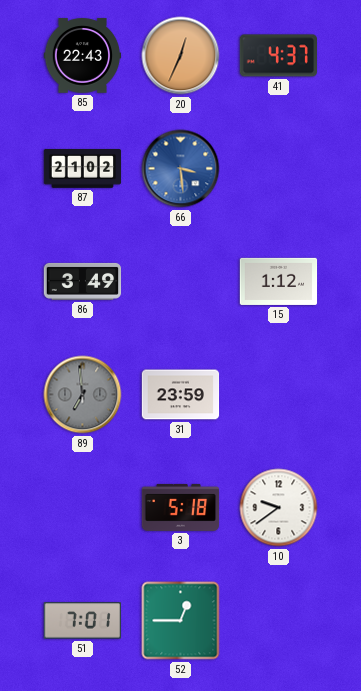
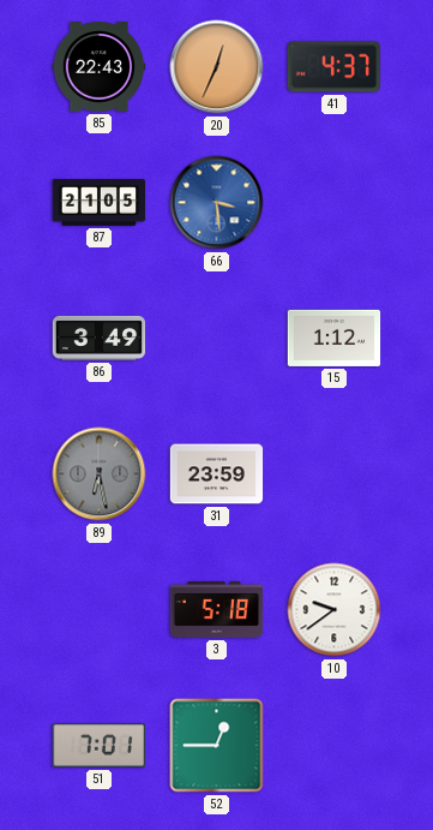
87: 21:02 -> 21:05 (100, 203)
89: 6:59 -> 6:28 (100, 474)
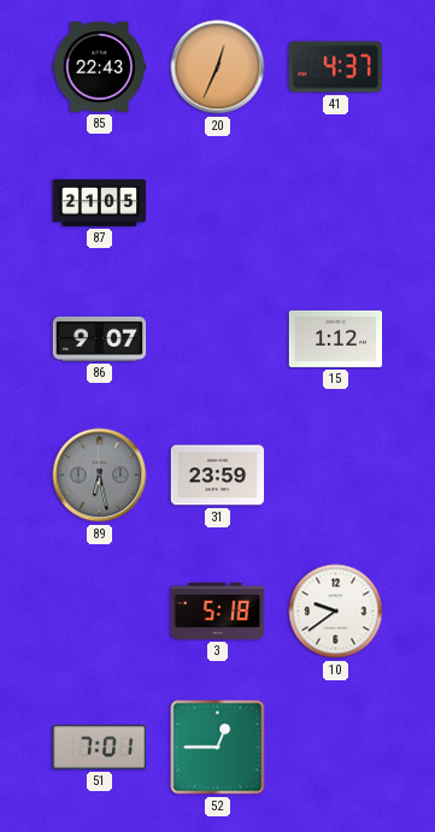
66: 3:29 -> none (217, 203)
86: 3:49 -> 9:07 (100, 338)
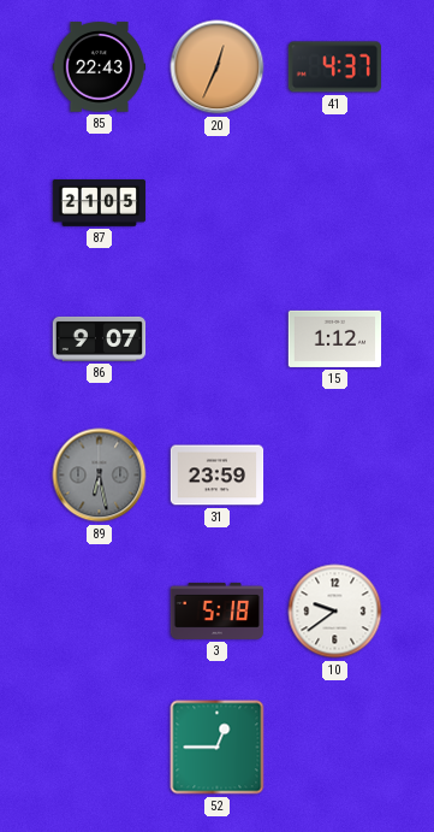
51: 7:01 -> none (99, 748)
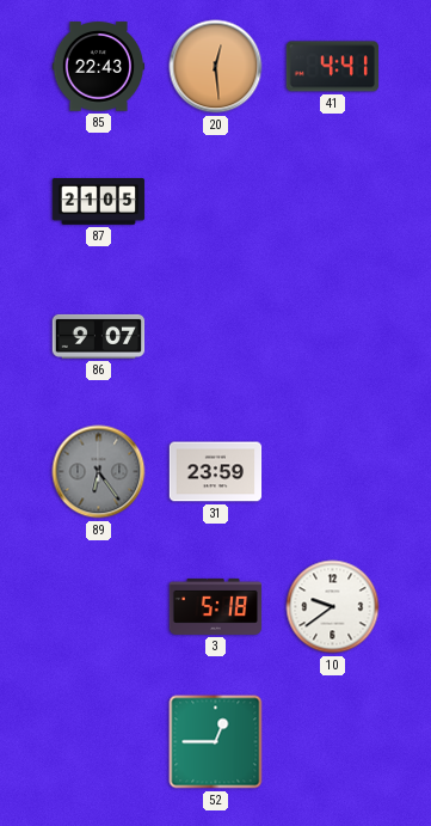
20: 12:34 -> 12:29 (216, 67)
41: 4:37 -> 4:41 (332, 67)
15: 1:12 -> none (335, 338)
89: 6:28 -> 6:24 (99, 472)
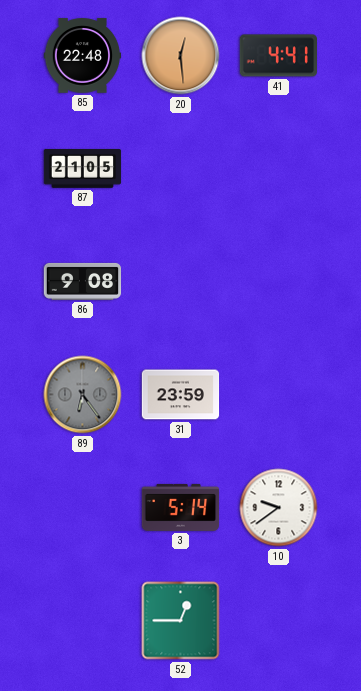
85: 22:43 -> 22:48 (83, 56)
86: 9:07 -> 9:08 (83, 281)
3: 5:18 -> 5:14 (181, 507)
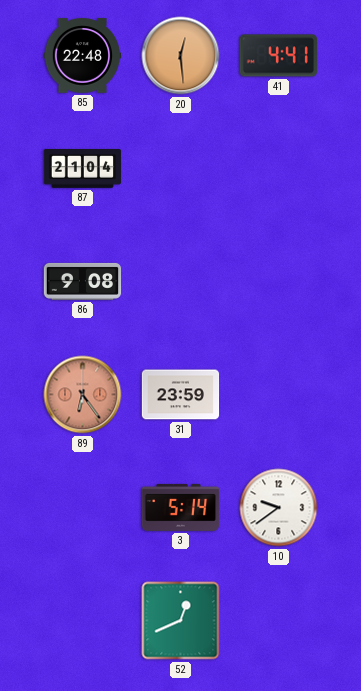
87: 21:05 -> 21:04 (83, 169)
89 dial: grey -> salmon (83, 395)
52: 12:45 -> 12:41 (181, 621)
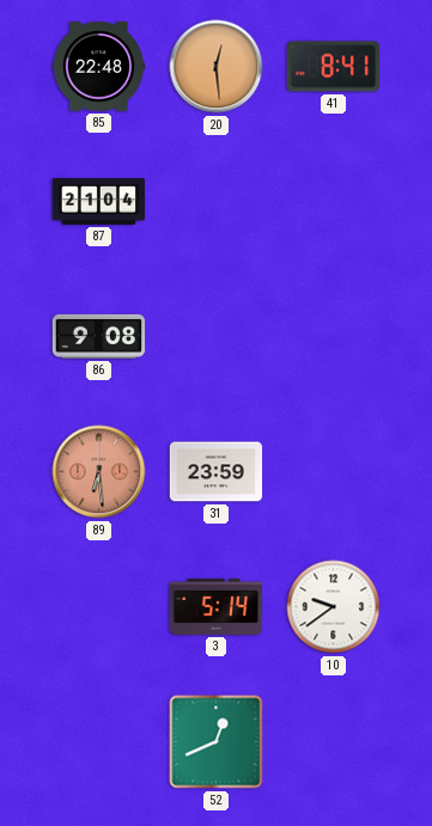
41: 4:41 -> 8:41 (333, 67)
89: 6:24 -> 6:29 (99, 472)
